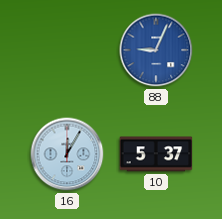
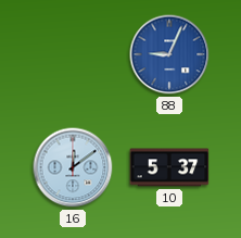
16: 12:05 -> 12:09 (73, 167)
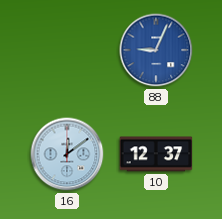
10: 5:37 -> 12:37 (156, 154)
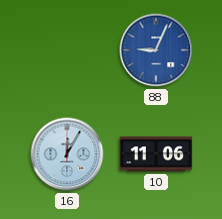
16: 12:09 -> 12:05 (67, 154)
10: 12:37 -> 11:06 (156, 154)
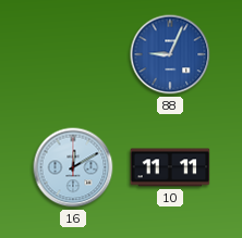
16: 12:05 -> 12:10 (73, 167)
10: 11:06 -> 11:11 (170, 167)
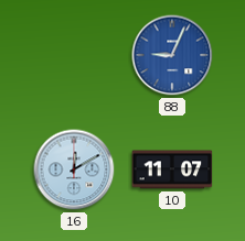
10: 11:11 -> 11:07 (172, 169)
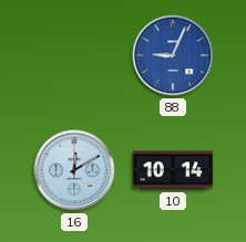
10: 11:07 -> 10:14 (173, 170)
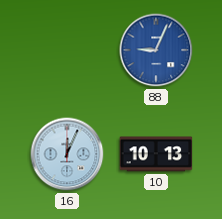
16: 12:10 -> 12:04 (67, 154)
10: 10:14 -> 10:13 (156, 154)
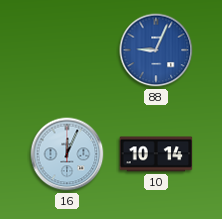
10: 10:13 -> 10:14 (156, 154)
